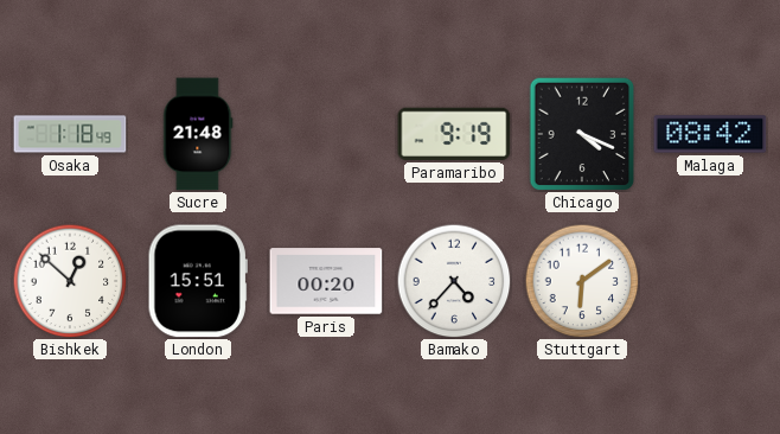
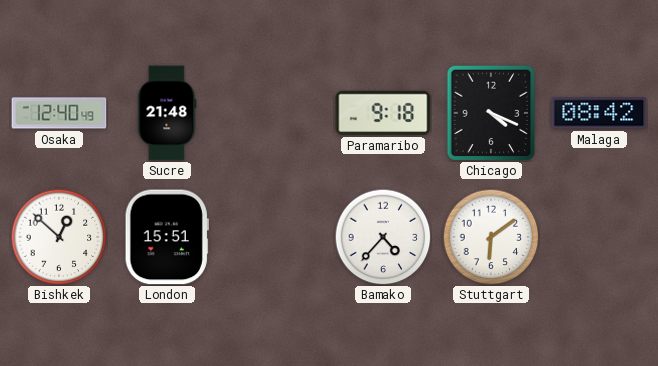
Osaka: 1:18 -> 12:40 (59, 113)
Paramaribo: 9:19 -> 9:18 (383, 113)
Paris: 00:20 -> none (326, 281)
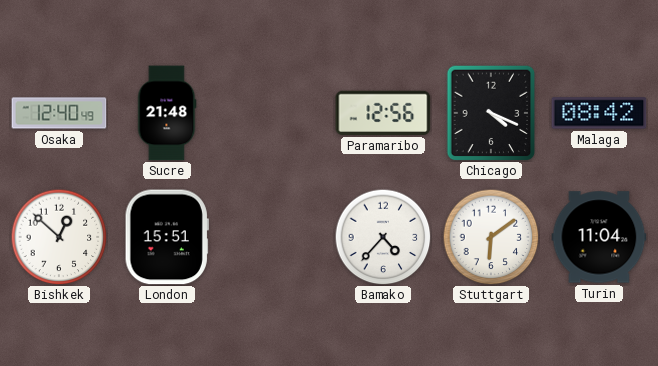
Paramaribo: 9:18 -> 12:56 (383, 113)
Turin: none -> 11:04 (599, 237)
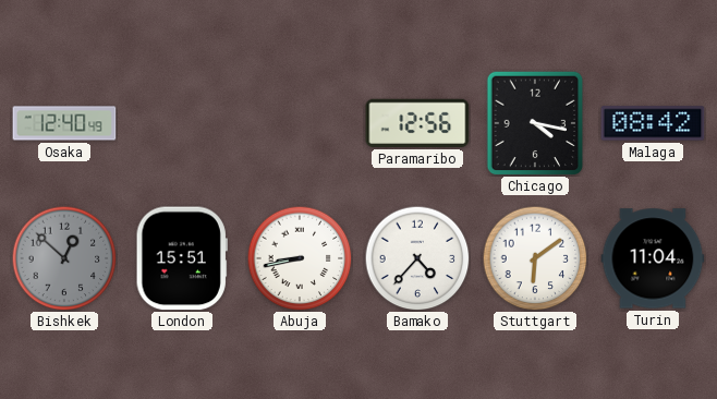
Sucre: 21:48 -> none (167, 113)
Chicago: 4:19 -> 4:17 (535, 123)
Bishkek dial: white -> grey (64, 258)
Abuja: none -> 8:43 (300, 258)
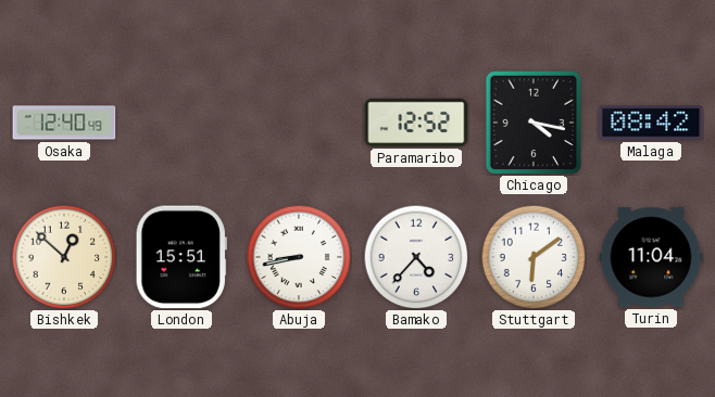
Paramaribo: 12:56 -> 12:52 (416, 123)
Bishkek dial: grey -> cream (64, 257)
